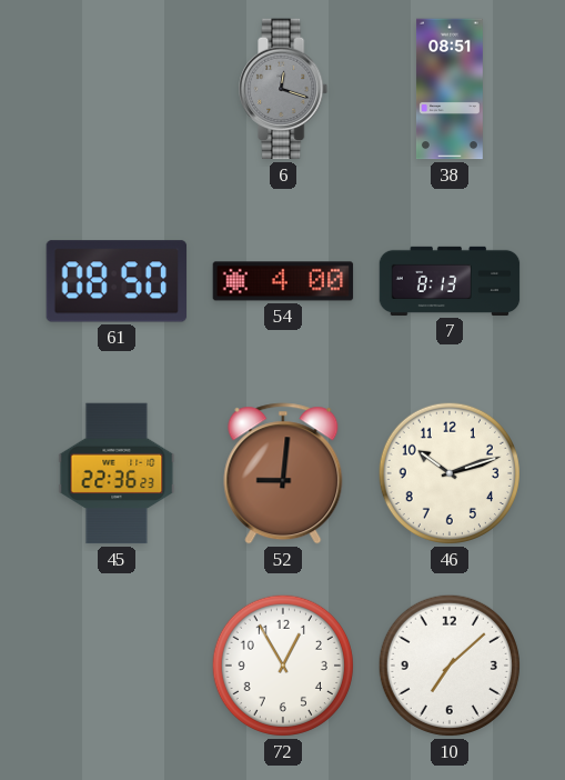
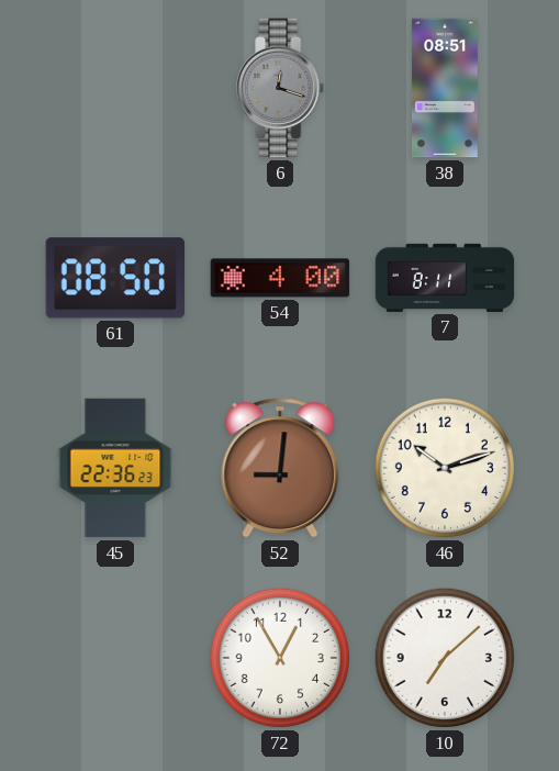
7: 8:13 -> 8:11 (445, 278)
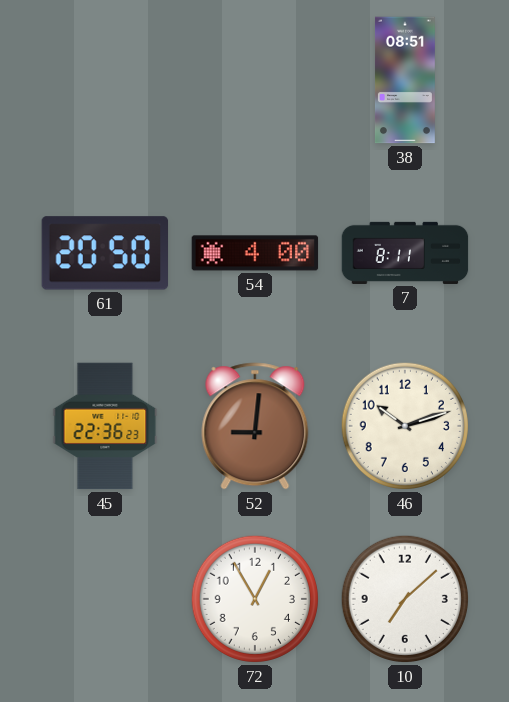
6: 12:18 -> none (281, 88)
61: 08:50 -> 20:50 (105, 253)
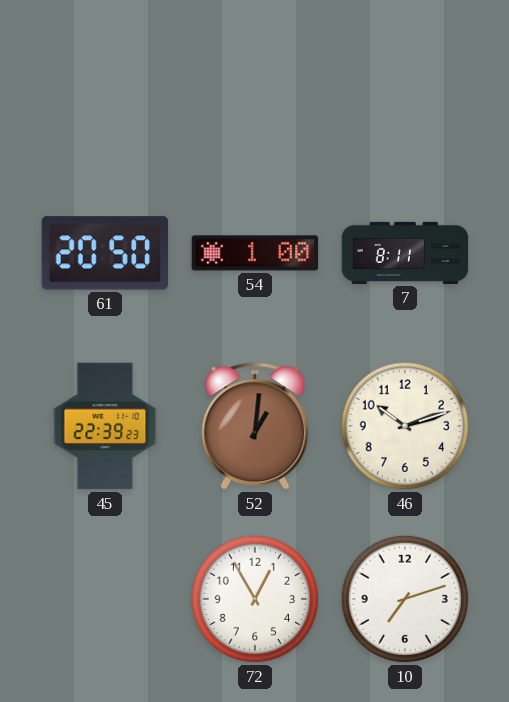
38: 08:51 -> none (405, 80)
54: 4:00 -> 1:00 (255, 253)
45: 22:36 -> 22:39 (105, 426)
52: 9:01 -> 1:01 (255, 426)
10: 7:08 -> 7:12 (405, 599)
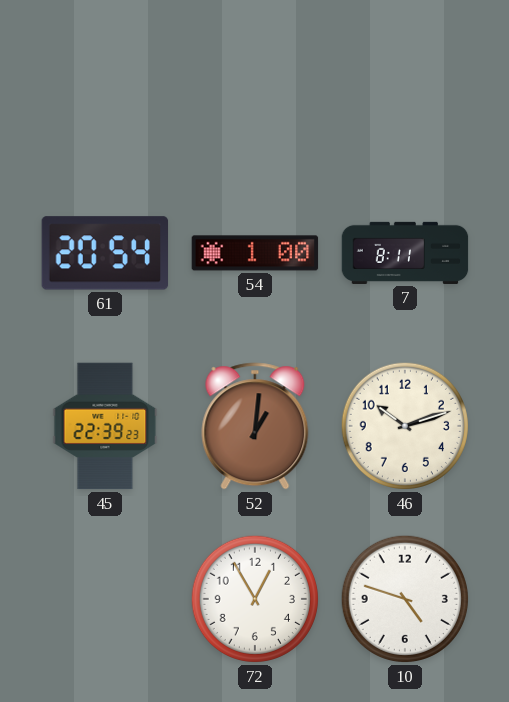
61: 20:50 -> 20:54 (105, 253)
10: 7:12 -> 4:48 (405, 599)
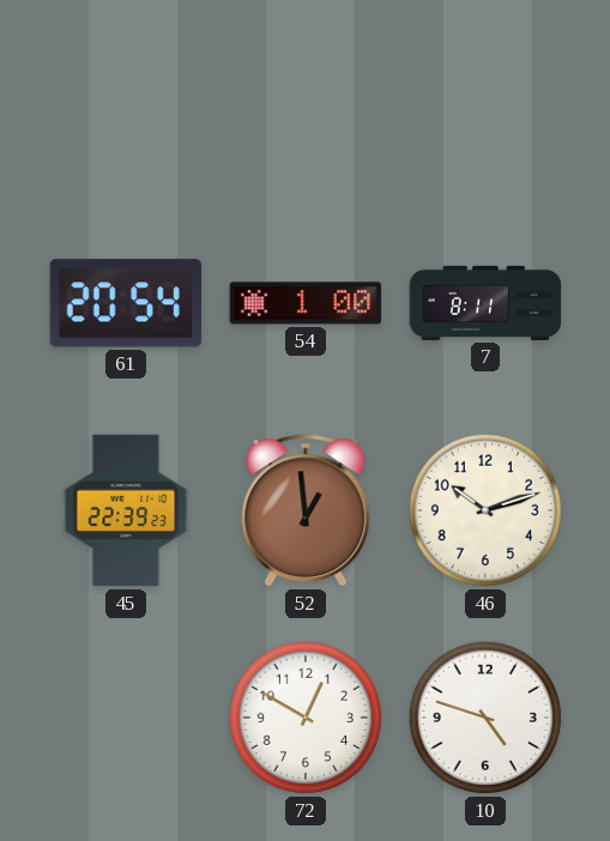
52: 1:01 -> 12:59 (306, 510)
72: 12:55 -> 12:50 (306, 718)
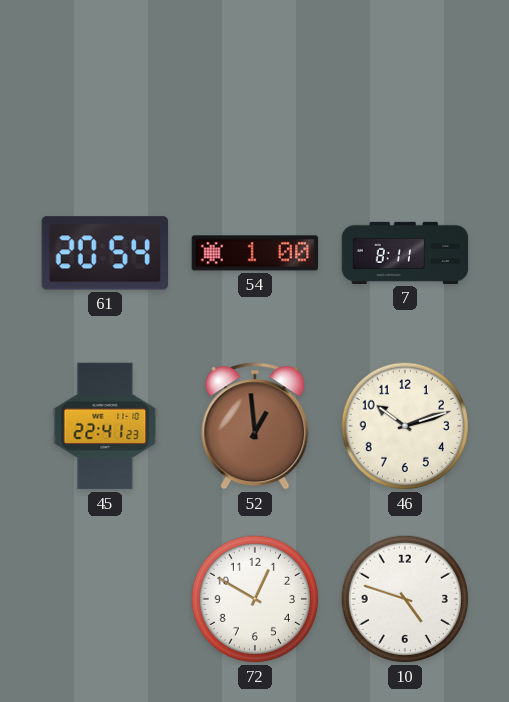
45: 22:39 -> 22:41 (105, 426)
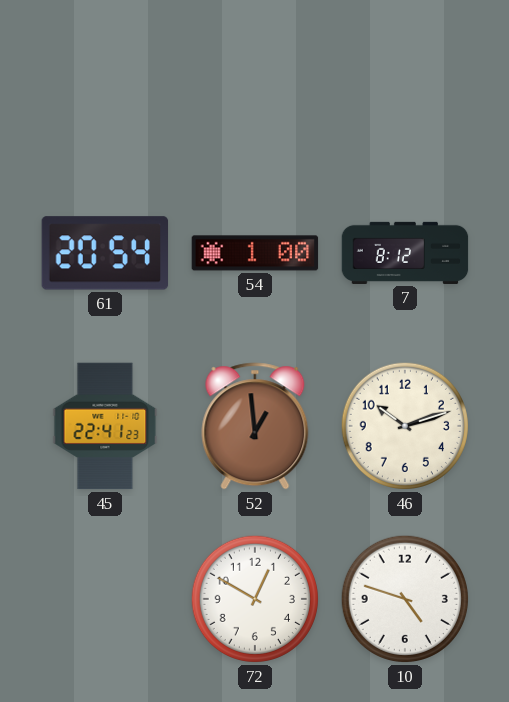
7: 8:11 -> 8:12 (405, 253)
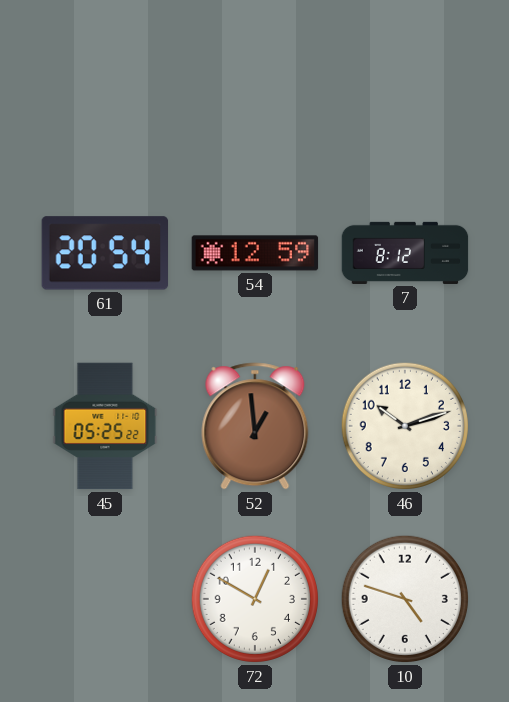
54: 1:00 -> 12:59 (255, 253)
45: 22:41 -> 05:25 (105, 426)
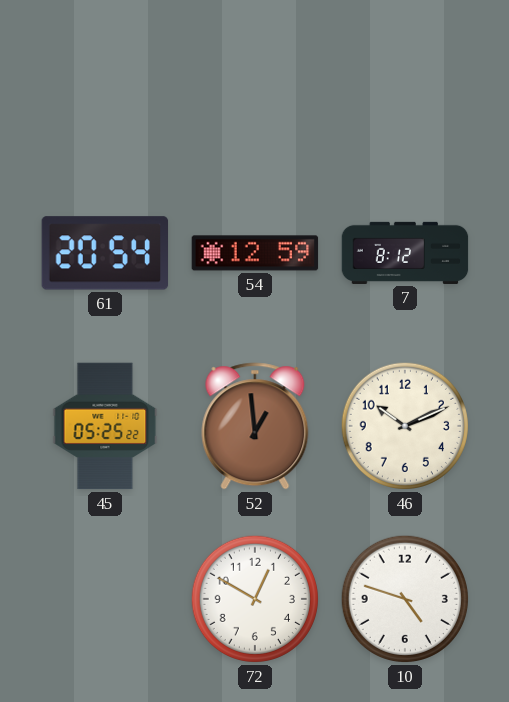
46: 10:12 -> 10:11 (405, 426)
